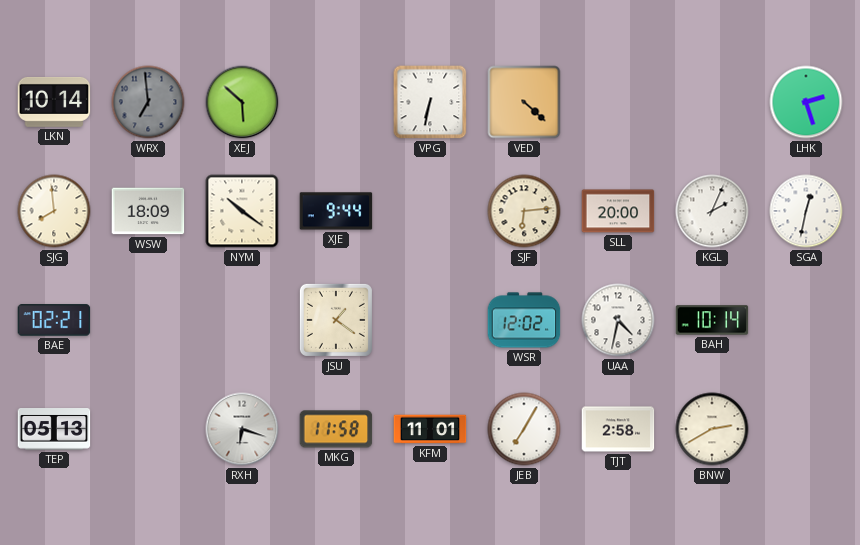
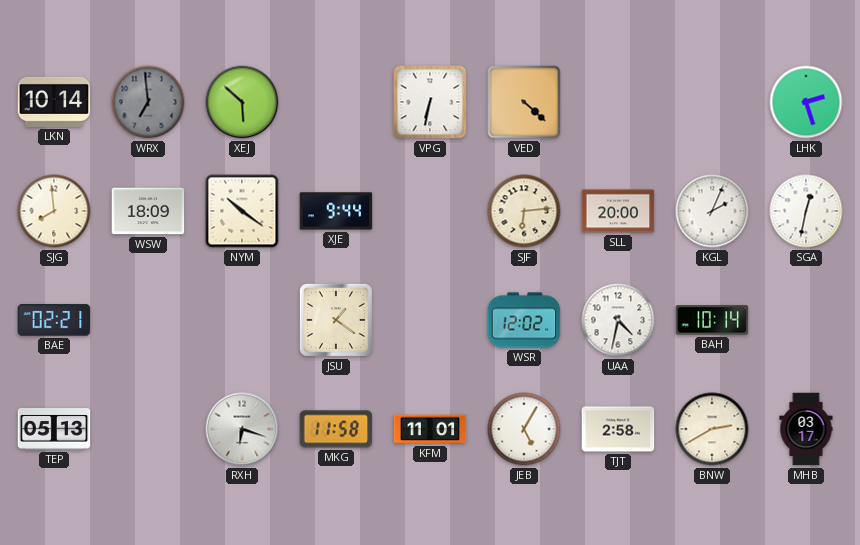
JEB: 7:05 -> 5:05 (524, 429)
MHB: none -> 03:17 (806, 429)
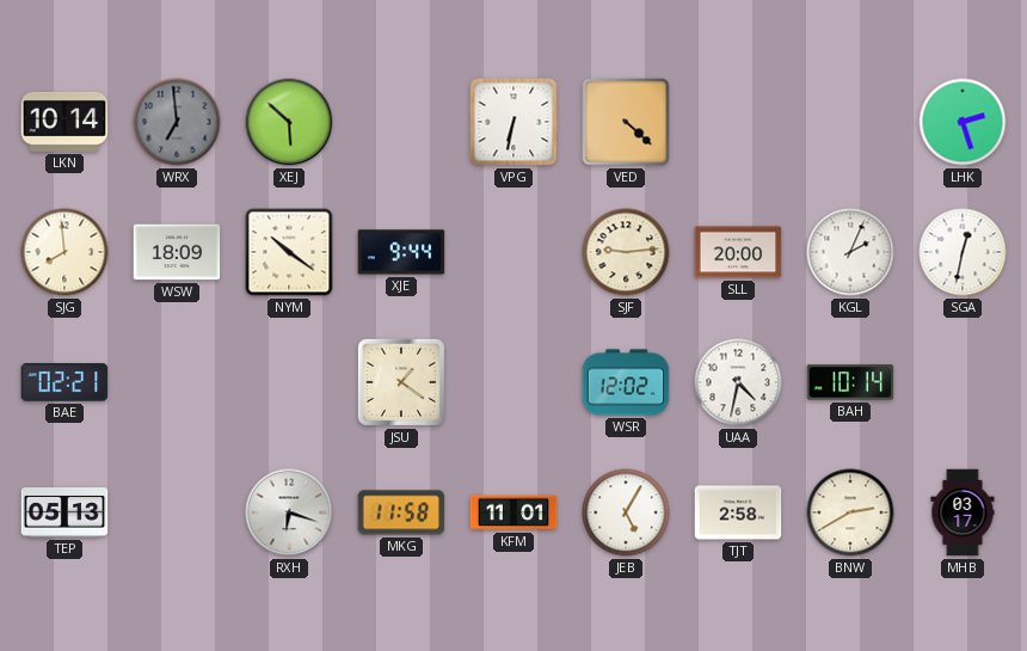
SJF: 6:14 -> 9:14 (626, 252)
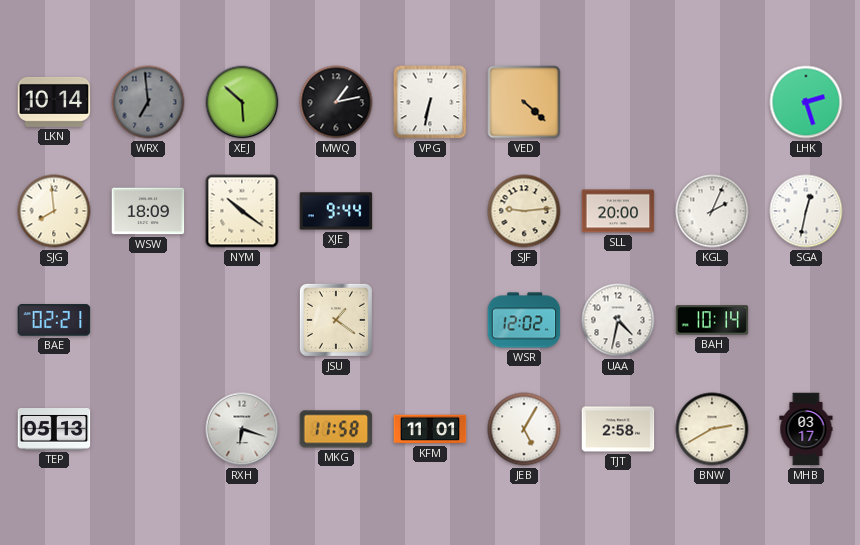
MWQ: none -> 1:13 (336, 102)
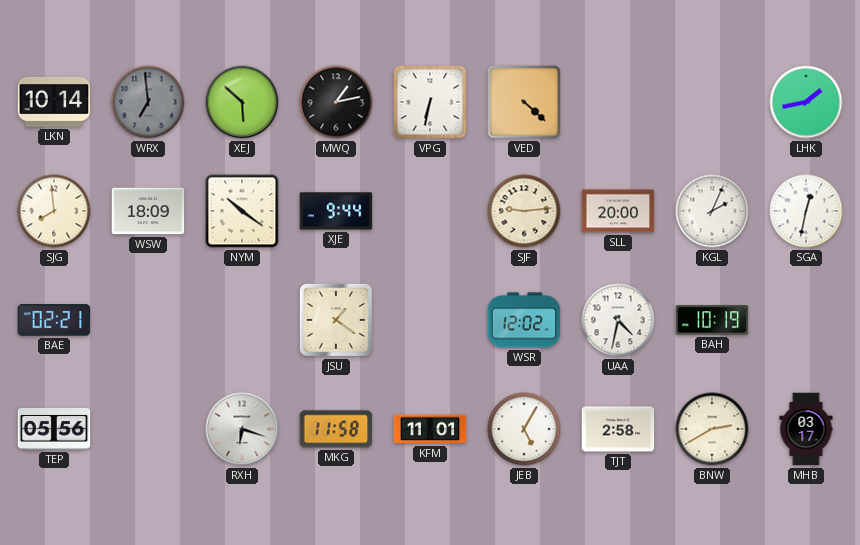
LHK: 2:27 -> 1:43 (806, 102)
BAH: 10:14 -> 10:19 (712, 320)
TEP: 05:13 -> 05:56 (54, 430)
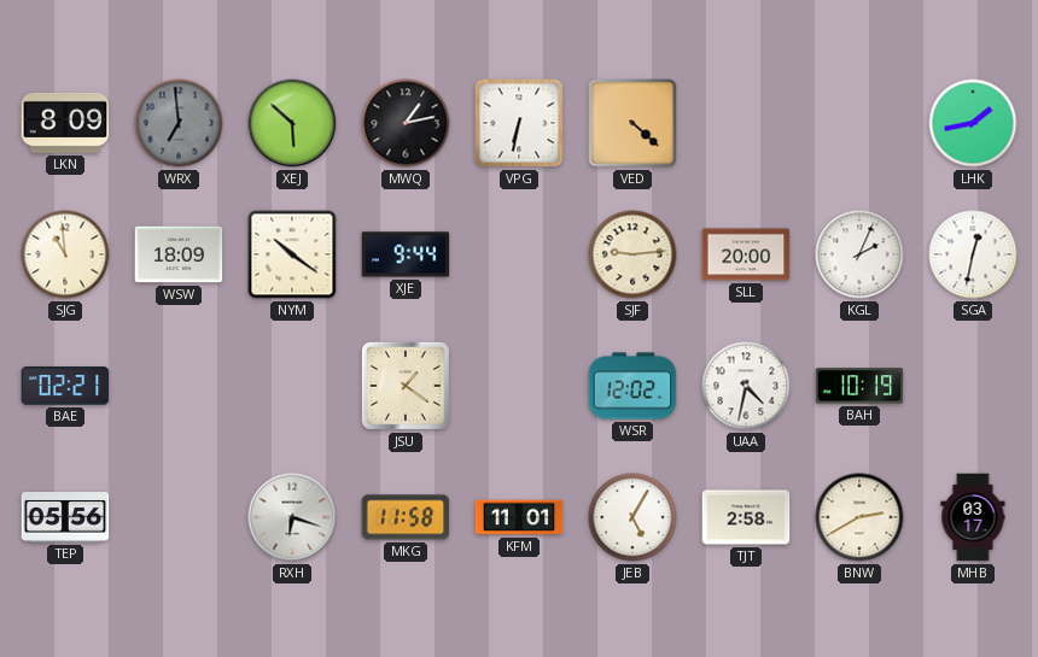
LKN: 10:14 -> 8:09 (65, 123)
SJG: 7:59 -> 10:59 (65, 254)
